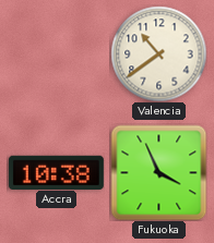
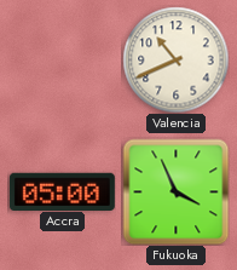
Valencia: 10:39 -> 10:41 (175, 59)
Accra: 10:38 -> 05:00 (62, 191)
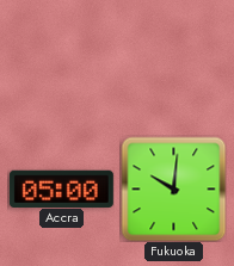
Valencia: 10:41 -> none (175, 59)
Fukuoka: 3:56 -> 10:01 (173, 188)
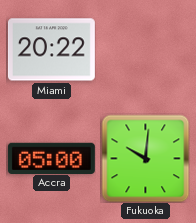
Miami: none -> 20:22 (51, 50)
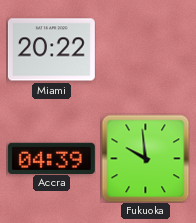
Accra: 05:00 -> 04:39 (51, 158)
Fukuoka: 10:01 -> 9:59 (145, 158)
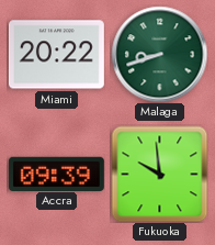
Malaga: none -> 8:42 (159, 54)
Accra: 04:39 -> 09:39 (56, 174)
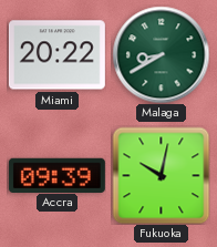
Malaga: 8:42 -> 8:40 (161, 54)
Fukuoka: 9:59 -> 10:02 (161, 175)
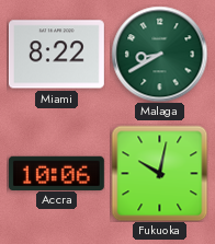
Miami: 20:22 -> 8:22 (56, 55)
Accra: 09:39 -> 10:06 (56, 173)
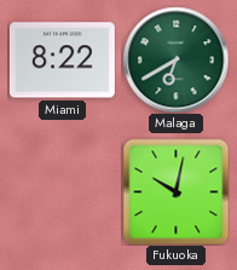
Malaga: 8:40 -> 6:40 (175, 59)
Accra: 10:06 -> none (56, 173)
